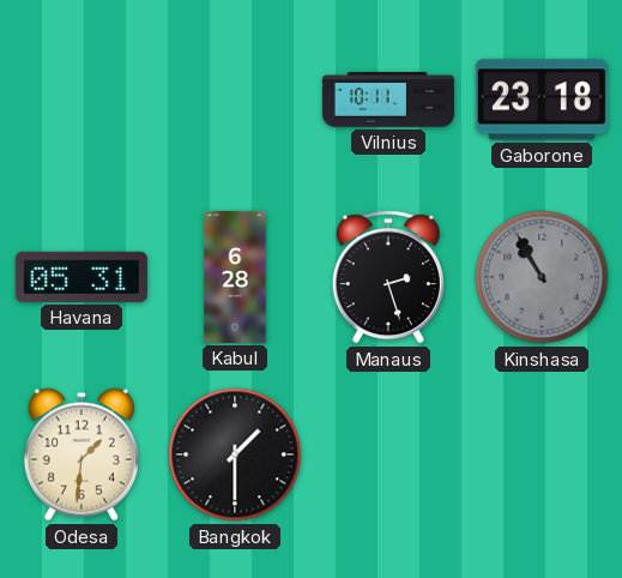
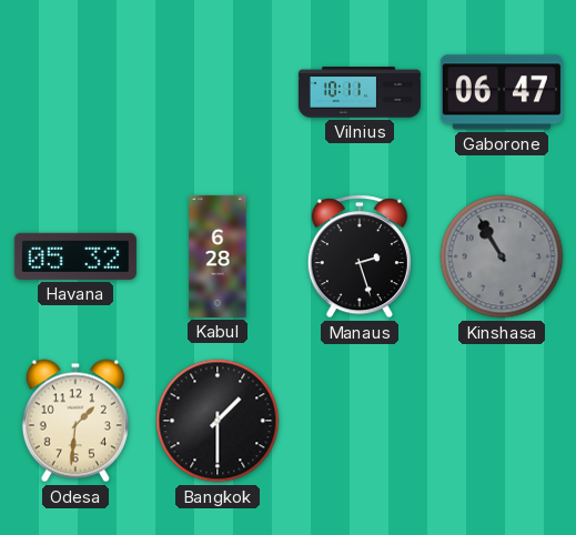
Gaborone: 23:18 -> 06:47 (502, 92)
Havana: 05:31 -> 05:32 (75, 256)
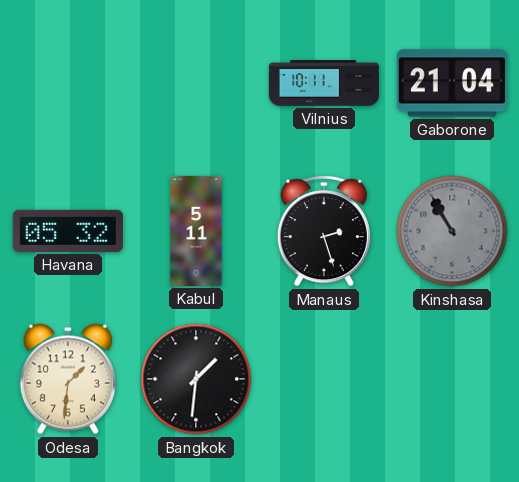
Gaborone: 06:47 -> 21:04 (452, 83)
Kabul: 6:28 -> 5:11 (196, 231)
Bangkok: 1:30 -> 1:31 (196, 379)
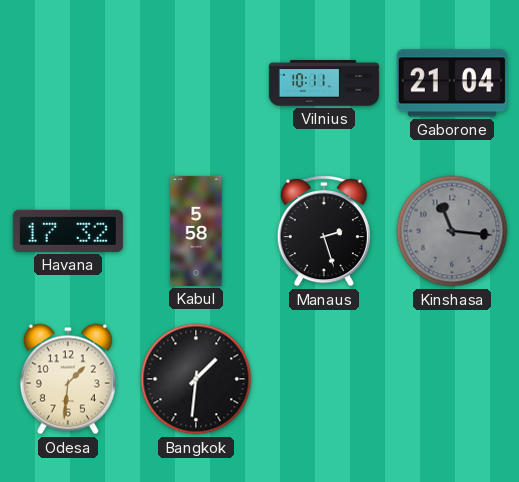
Havana: 05:32 -> 17:32 (68, 231)
Kabul: 5:11 -> 5:58 (196, 231)
Kinshasa: 10:55 -> 11:16 (452, 231)
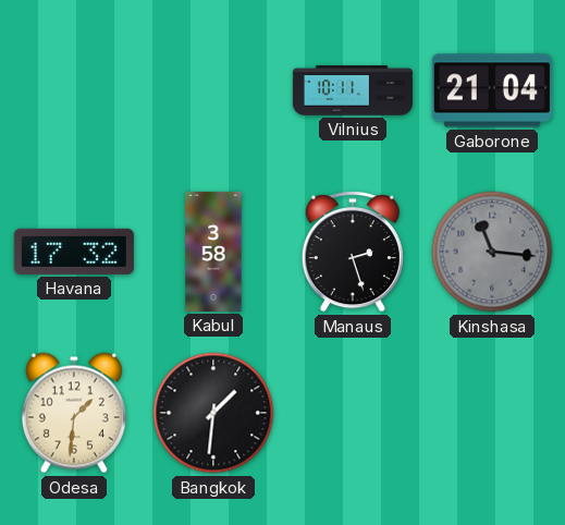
Kabul: 5:58 -> 3:58 (213, 252)
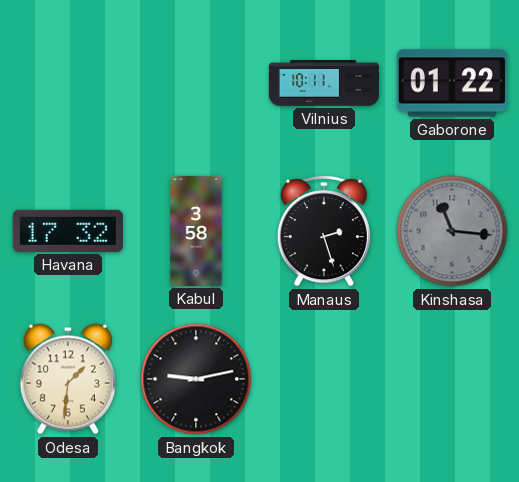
Gaborone: 21:04 -> 01:22 (452, 83)
Bangkok: 1:31 -> 9:13 (196, 379)
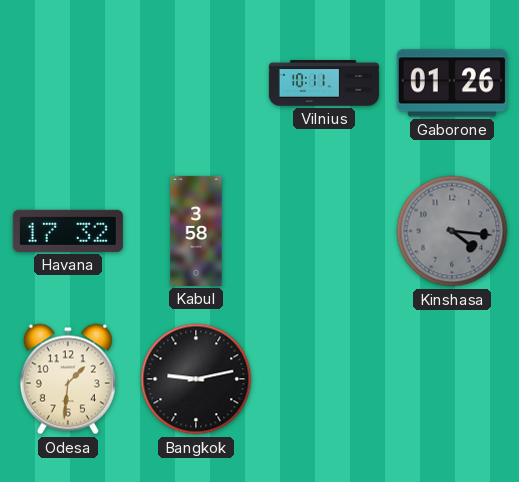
Gaborone: 01:22 -> 01:26 (452, 83)
Manaus: 2:27 -> none (324, 231)
Kinshasa: 11:16 -> 4:16 (452, 231)
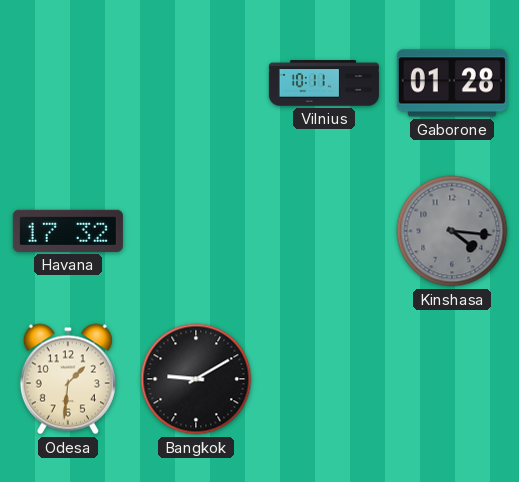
Gaborone: 01:26 -> 01:28 (452, 83)
Kabul: 3:58 -> none (196, 231)
Bangkok: 9:13 -> 9:10 (196, 379)
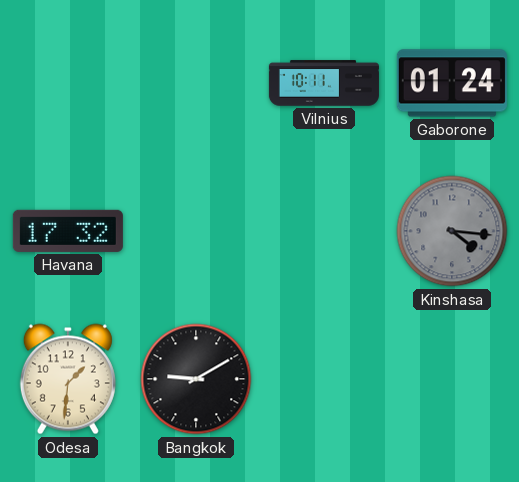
Gaborone: 01:28 -> 01:24 (452, 83)
